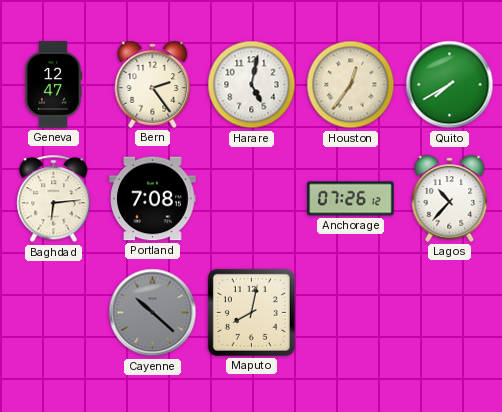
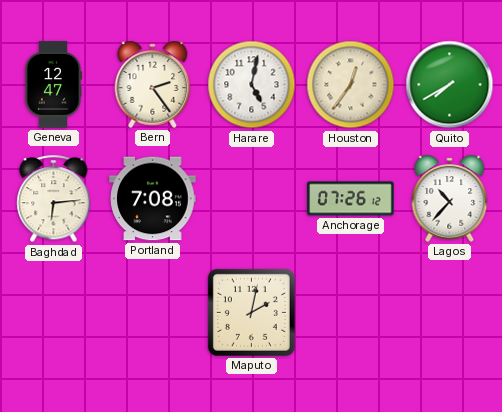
Cayenne: 10:22 -> none (153, 313)
Maputo: 8:02 -> 2:02 (251, 312)
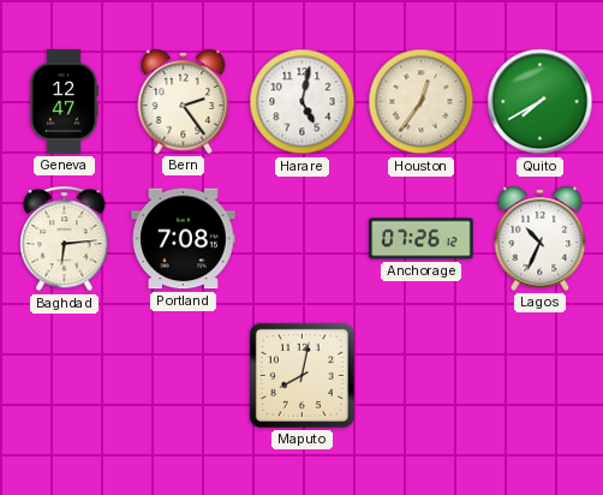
Lagos: 10:37 -> 10:34 (541, 238)
Maputo: 2:02 -> 8:02 (301, 375)
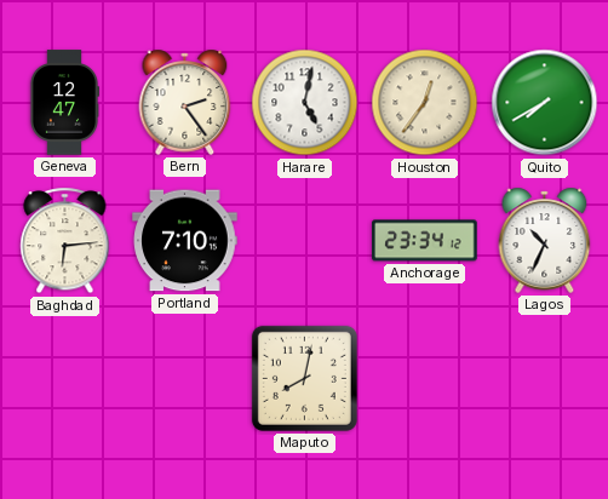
Portland: 7:08 -> 7:10 (185, 241)
Anchorage: 07:26 -> 23:34 (425, 241)
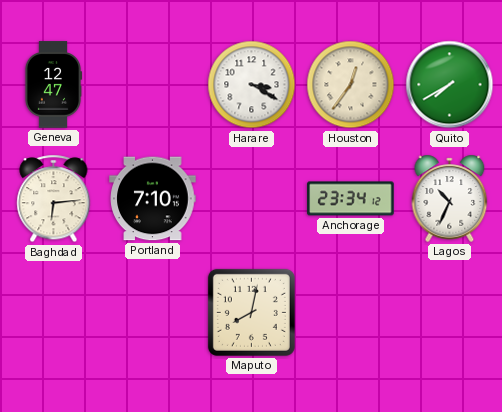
Bern: 2:24 -> none (185, 102)
Harare: 5:02 -> 3:20 (252, 85)
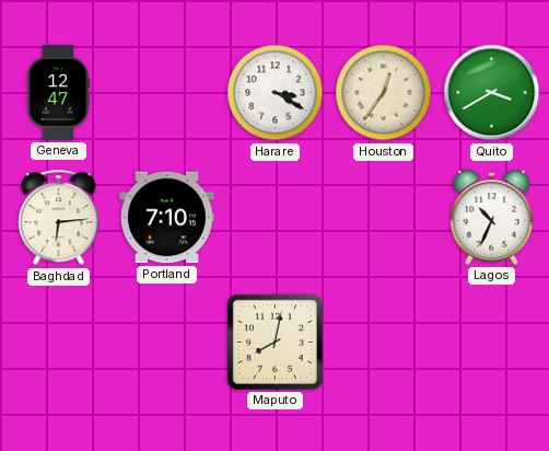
Quito: 7:40 -> 3:40 (492, 93)
Anchorage: 23:34 -> none (351, 199)
